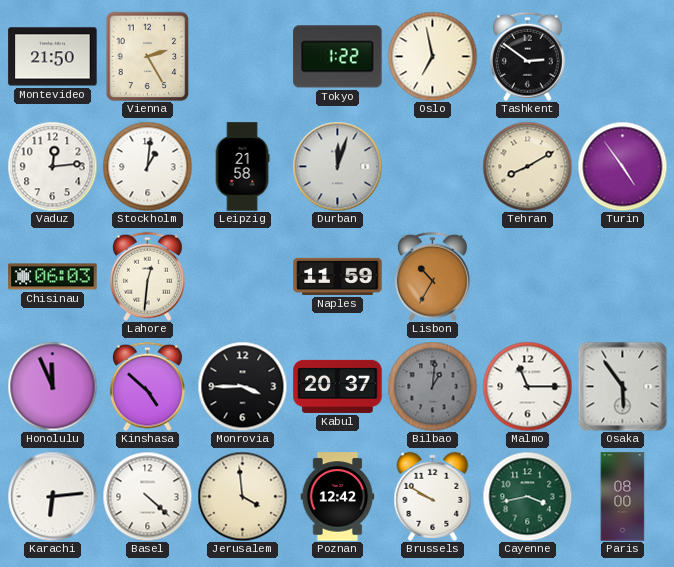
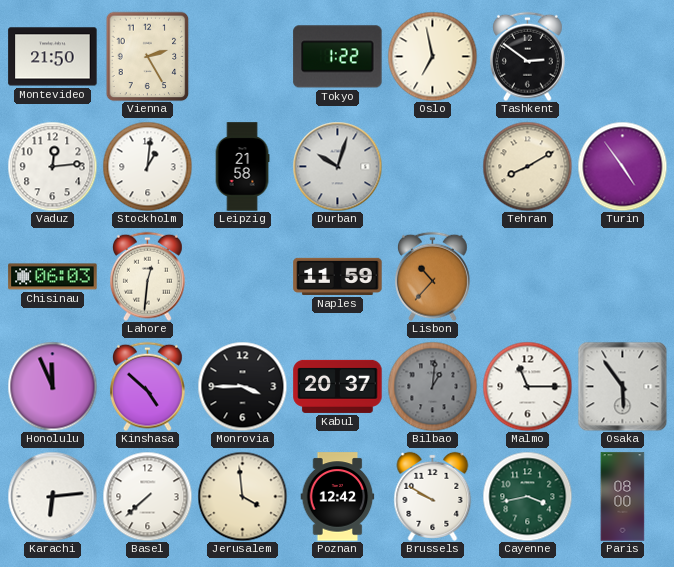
Durban: 12:03 -> 10:03 (337, 166)
Lisbon: 10:35 -> 10:37 (432, 276)
Basel: 4:22 -> 7:38 (147, 496)
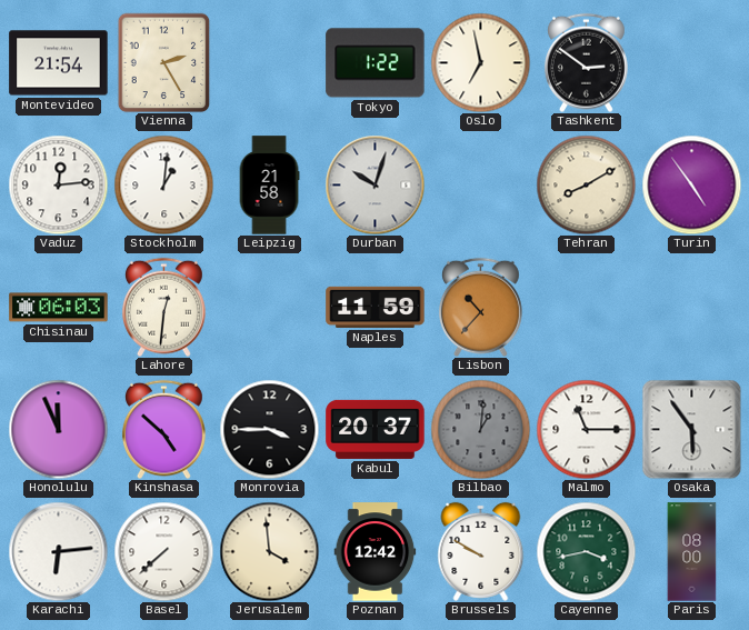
Montevideo: 21:50 -> 21:54 (59, 63)
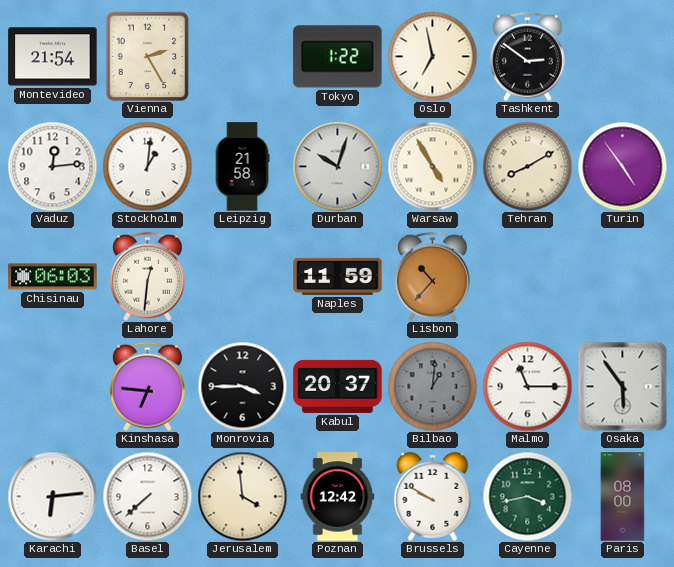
Warsaw: none -> 4:55 (432, 166)
Honolulu: 11:56 -> none (58, 429)
Kinshasa: 4:52 -> 6:46 (147, 386)
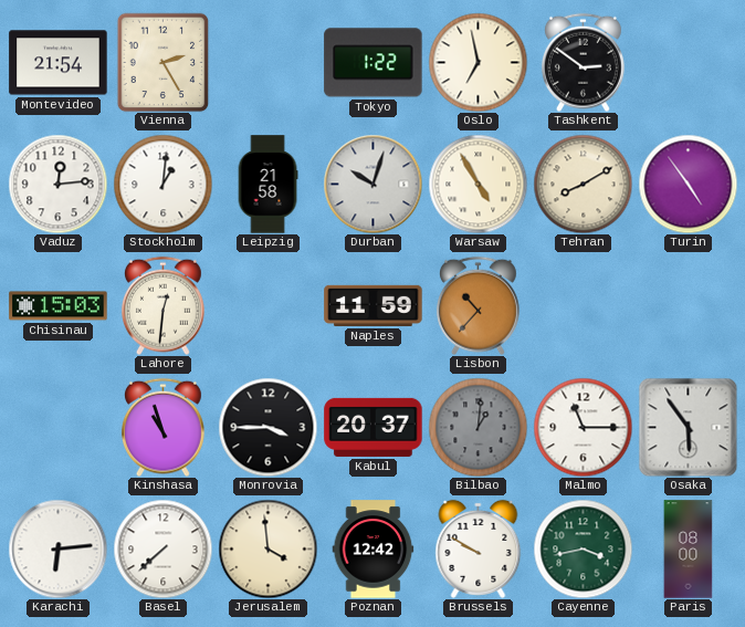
Chisinau: 06:03 -> 15:03 (59, 306)
Kinshasa: 6:46 -> 10:57 (162, 427)
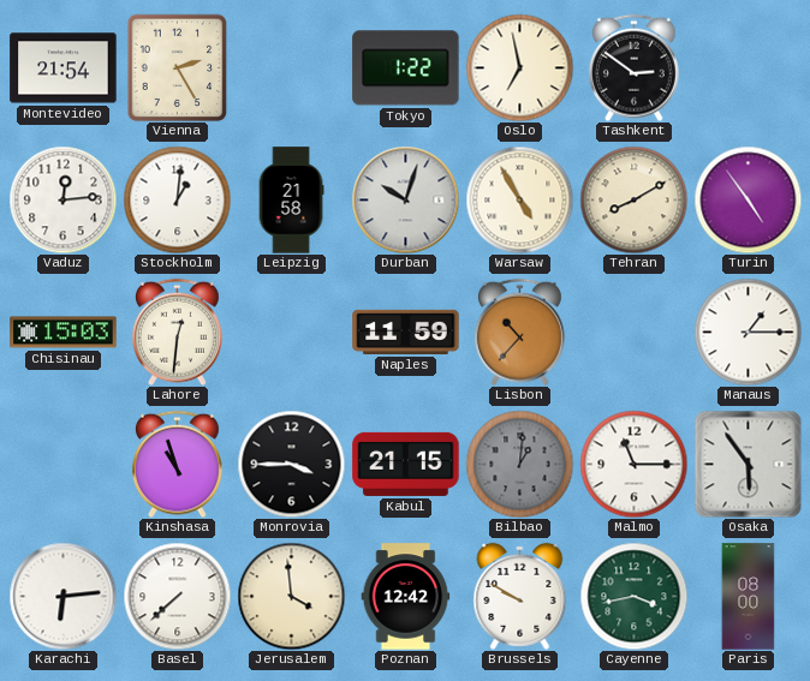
Manaus: none -> 1:15 (748, 331)
Kabul: 20:37 -> 21:15 (406, 464)
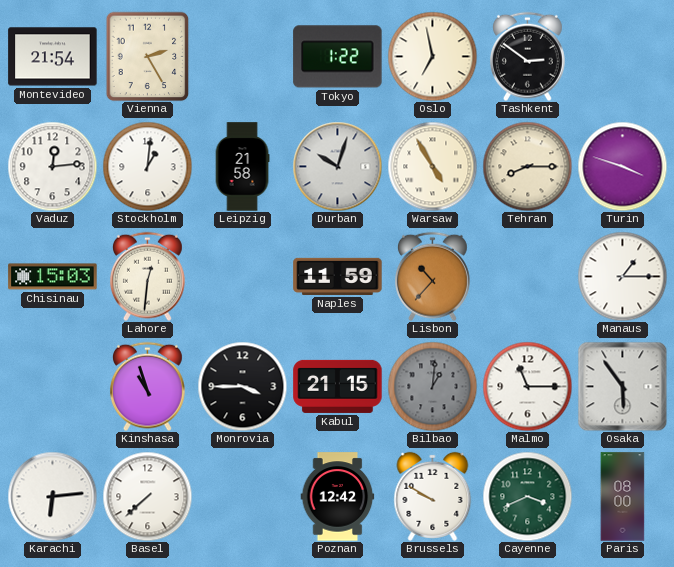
Tehran: 8:10 -> 8:15 (527, 166)
Turin: 4:54 -> 3:48 (622, 166)
Jerusalem: 3:59 -> none (291, 596)
Cayenne: 3:43 -> 3:41 (527, 496)
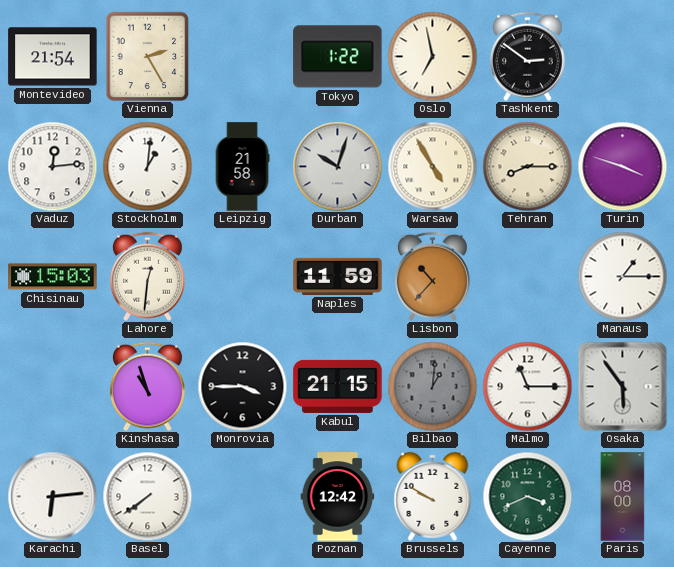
Basel: 7:38 -> 7:39 (147, 496)
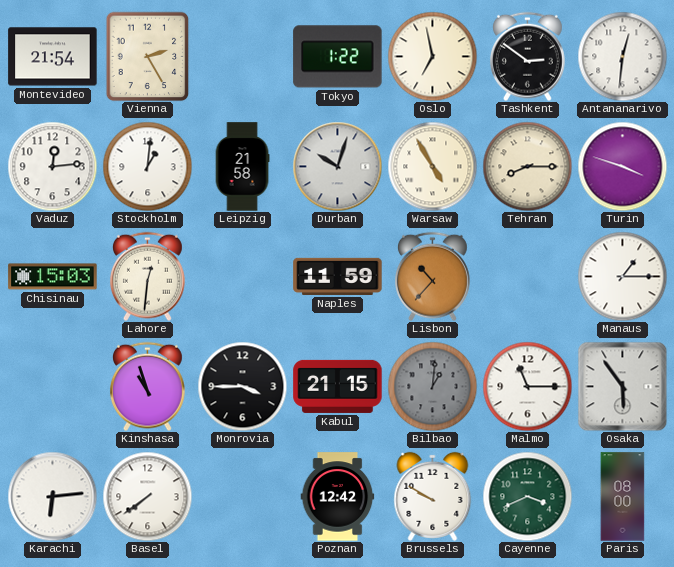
Antananarivo: none -> 12:31 (622, 56)
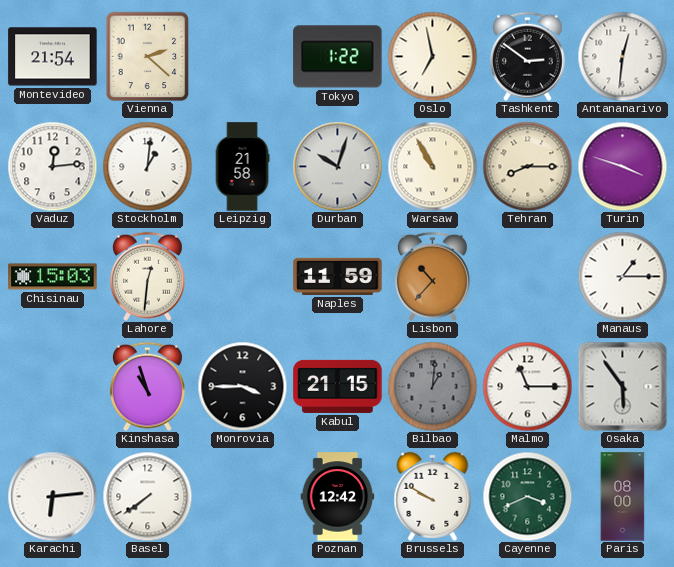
Vienna: 2:25 -> 2:22 (148, 56)
Warsaw: 4:55 -> 10:55 (432, 166)
